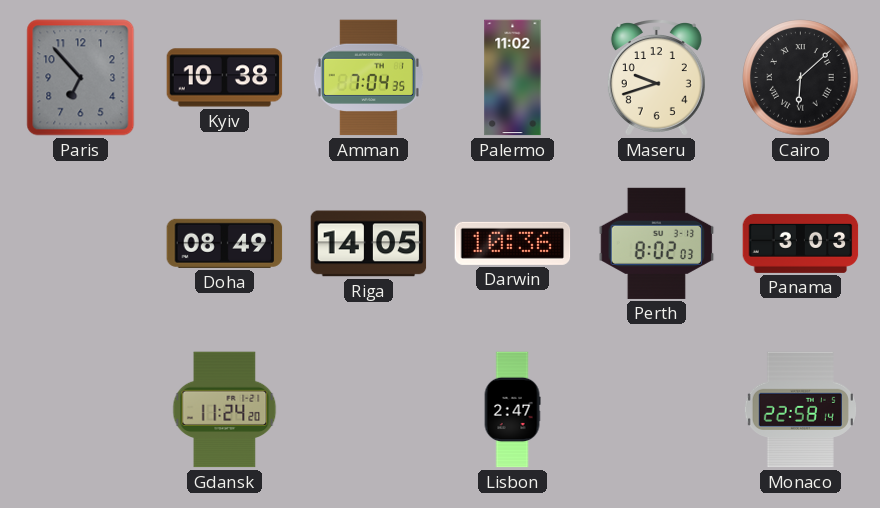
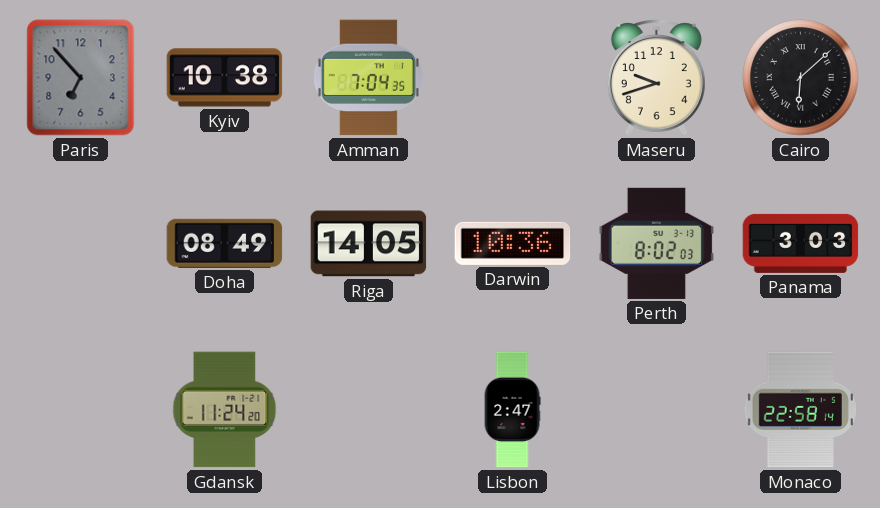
Palermo: 11:02 -> none (513, 78)
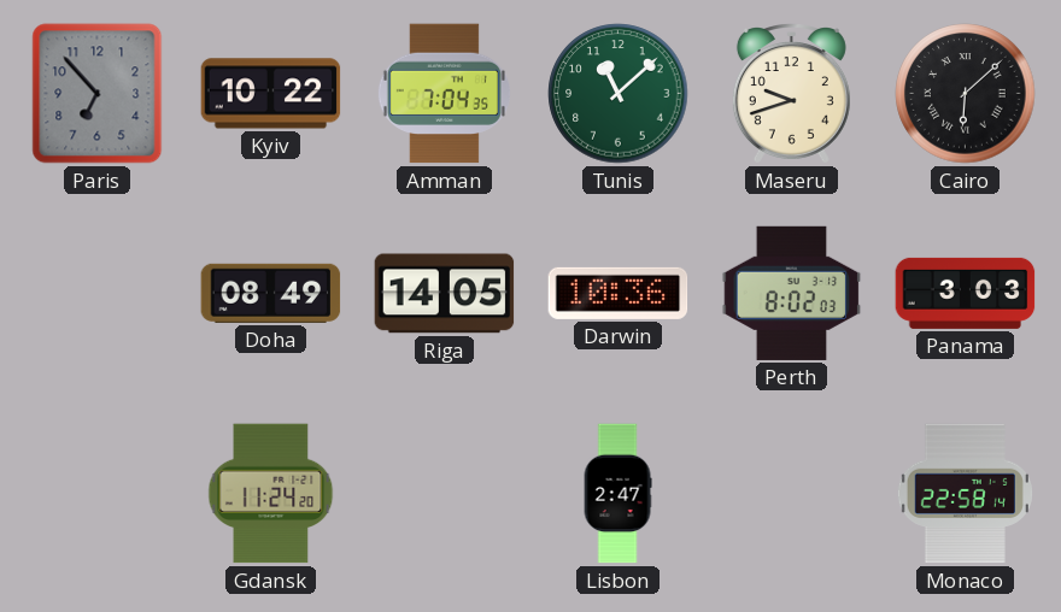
Kyiv: 10:38 -> 10:22 (271, 94)
Tunis: none -> 11:08 (619, 94)
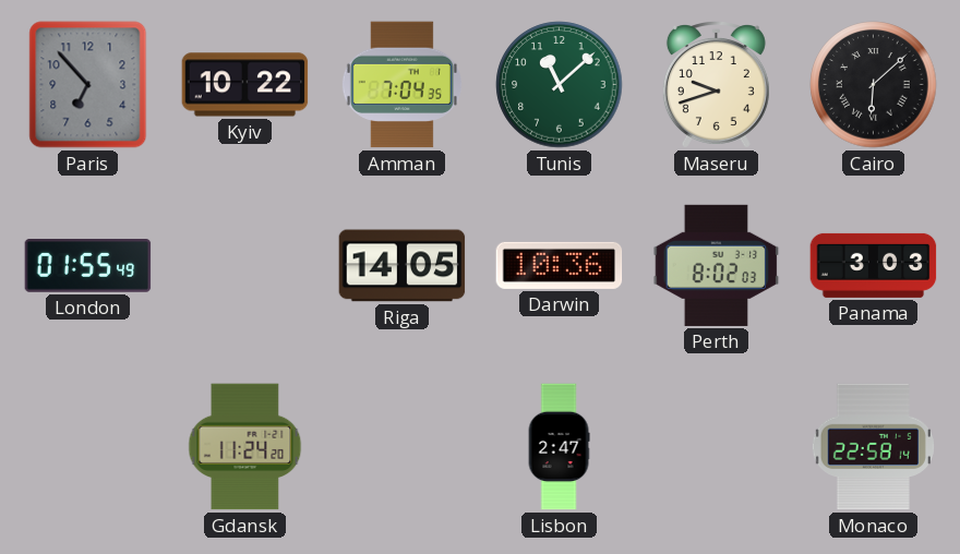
London: none -> 01:55 (88, 266)
Doha: 08:49 -> none (271, 293)
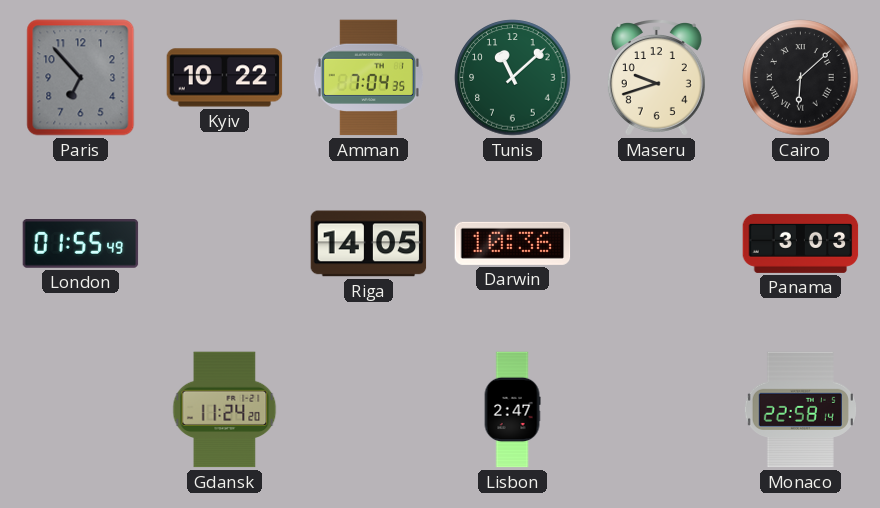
Perth: 8:02 -> none (717, 265)
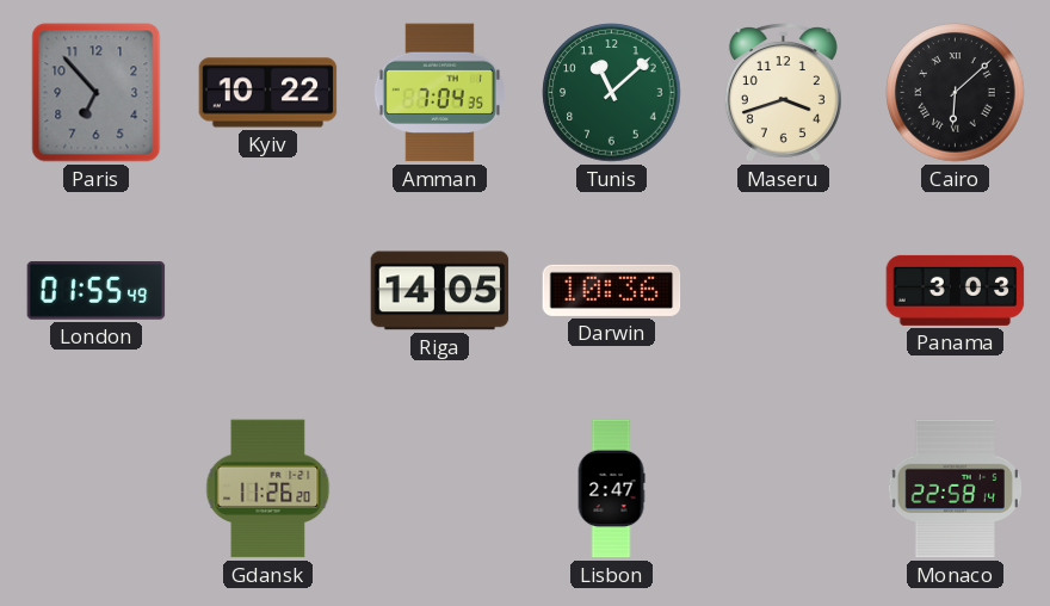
Maseru: 9:42 -> 3:42 (783, 93)
Gdansk: 11:24 -> 11:26 (268, 489)
